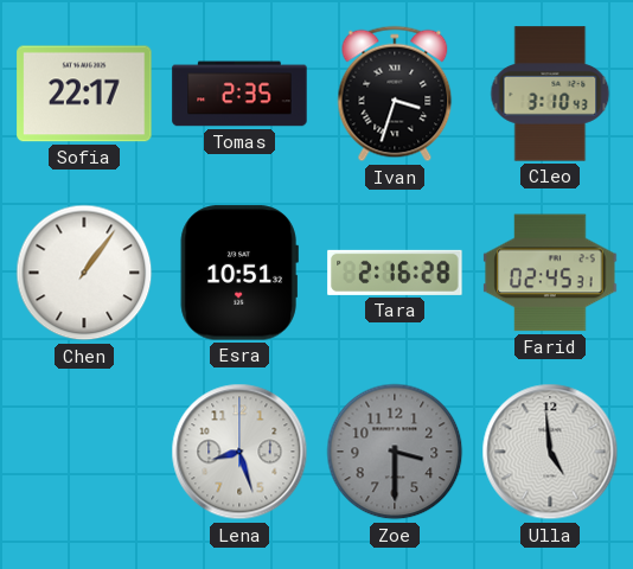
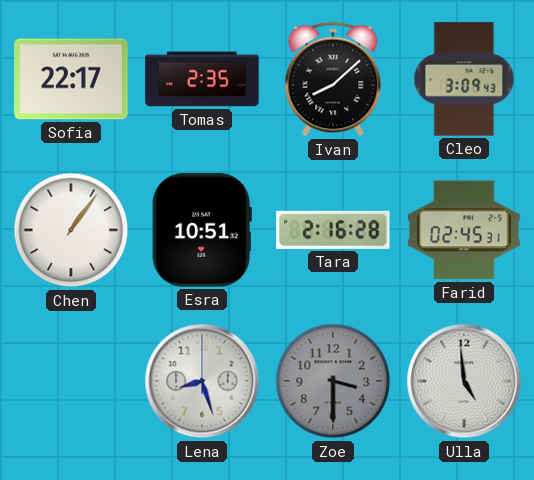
Ivan: 3:33 -> 8:08 (333, 79)
Cleo: 3:10 -> 3:09 (464, 79)
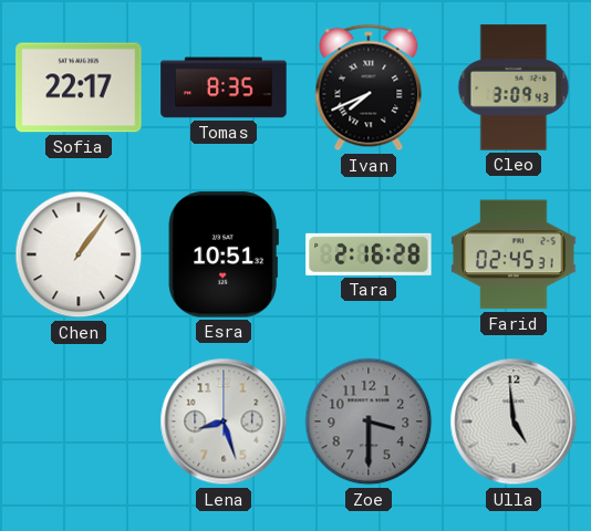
Tomas: 2:35 -> 8:35 (224, 87)
Ivan: 8:08 -> 7:41 (369, 87)
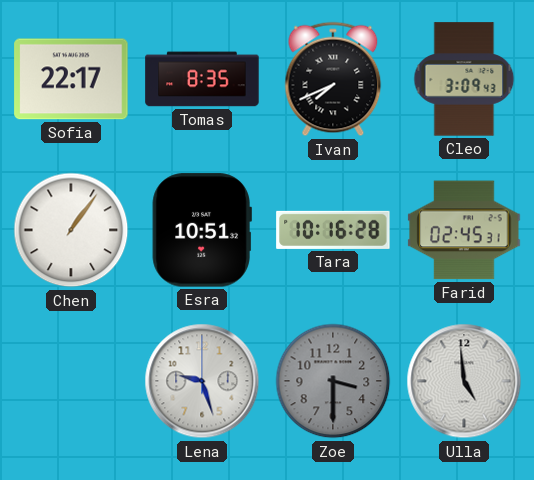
Tara: 2:16 -> 10:16 (333, 230)
Lena: 8:27 -> 9:27 (202, 381)
